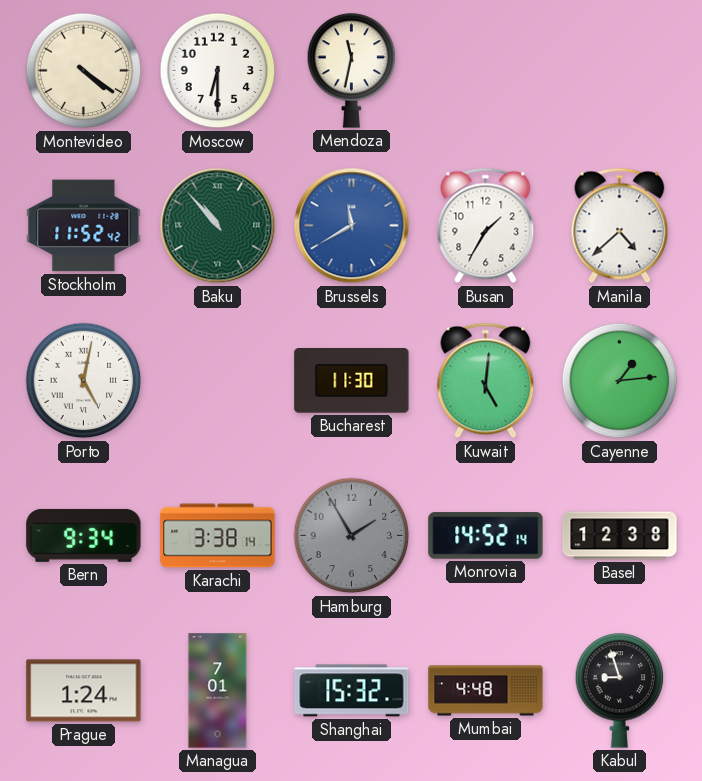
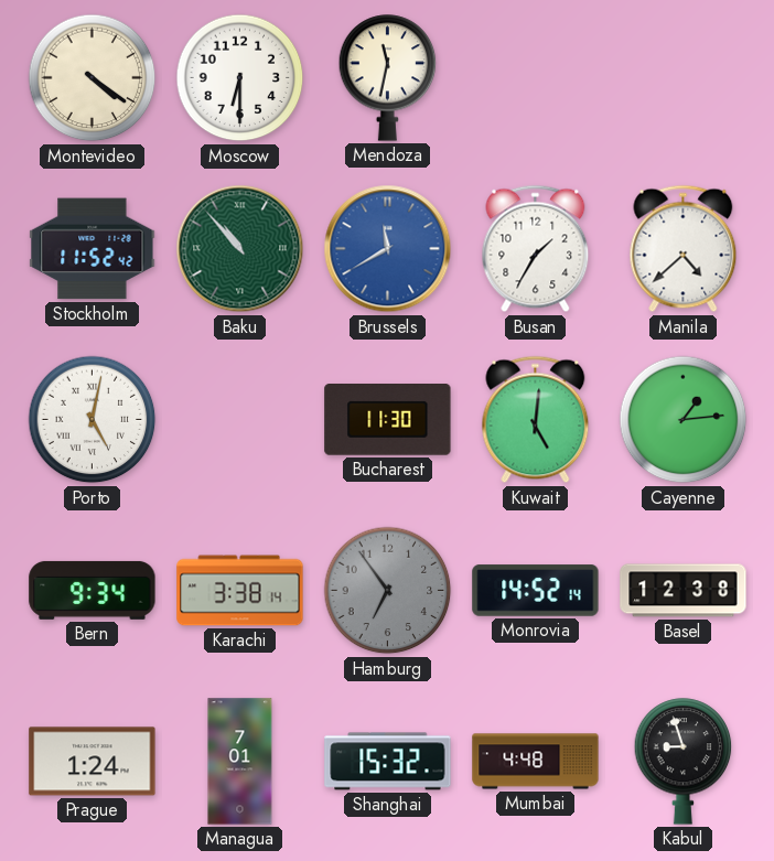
Hamburg: 1:55 -> 6:54 (388, 591)
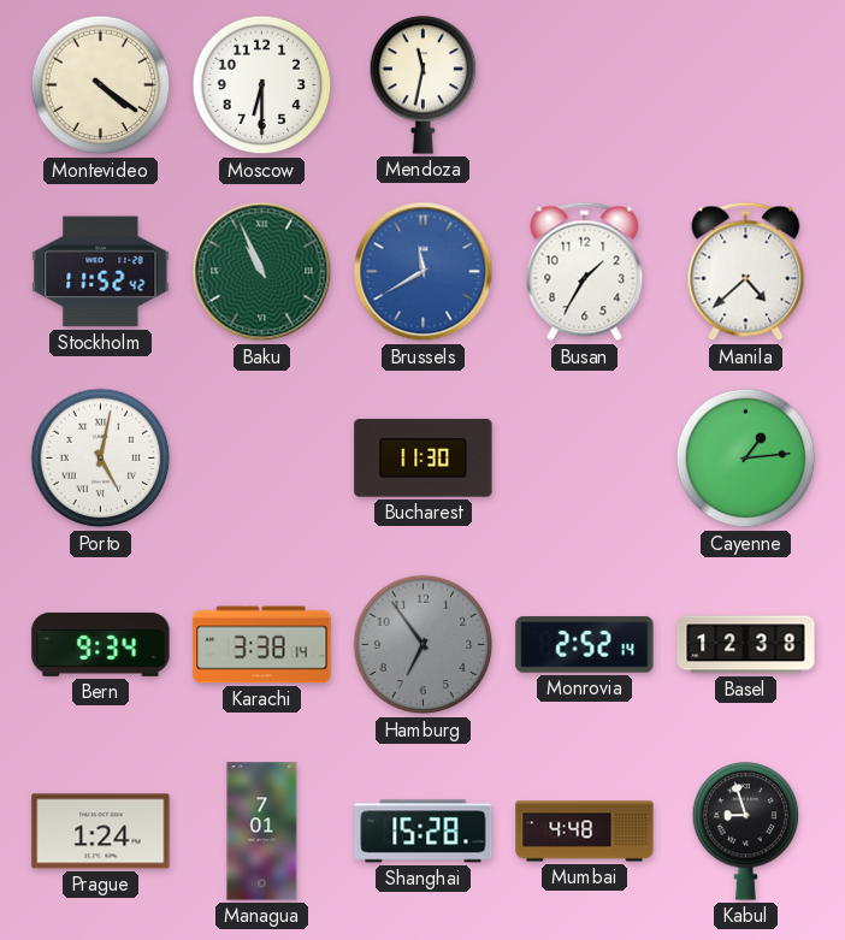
Baku: 10:53 -> 10:56 (262, 272)
Kuwait: 5:01 -> none (536, 420)
Monrovia: 14:52 -> 2:52 (585, 645)
Shanghai: 15:32 -> 15:28 (424, 832)
